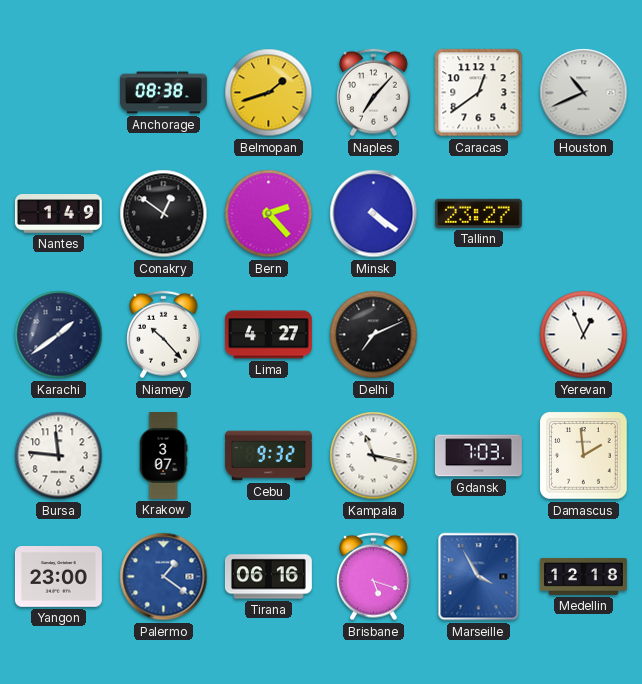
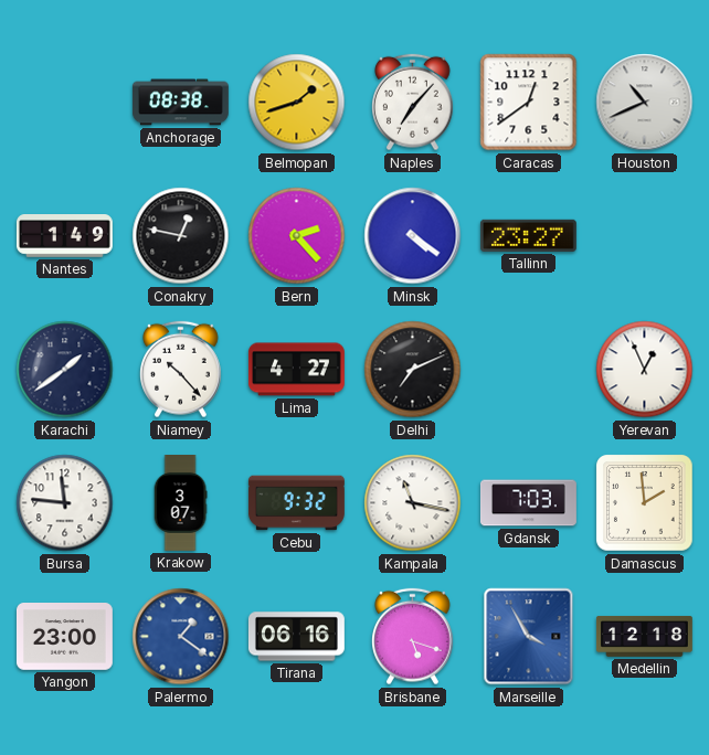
Conakry: 12:51 -> 12:47 (181, 236)
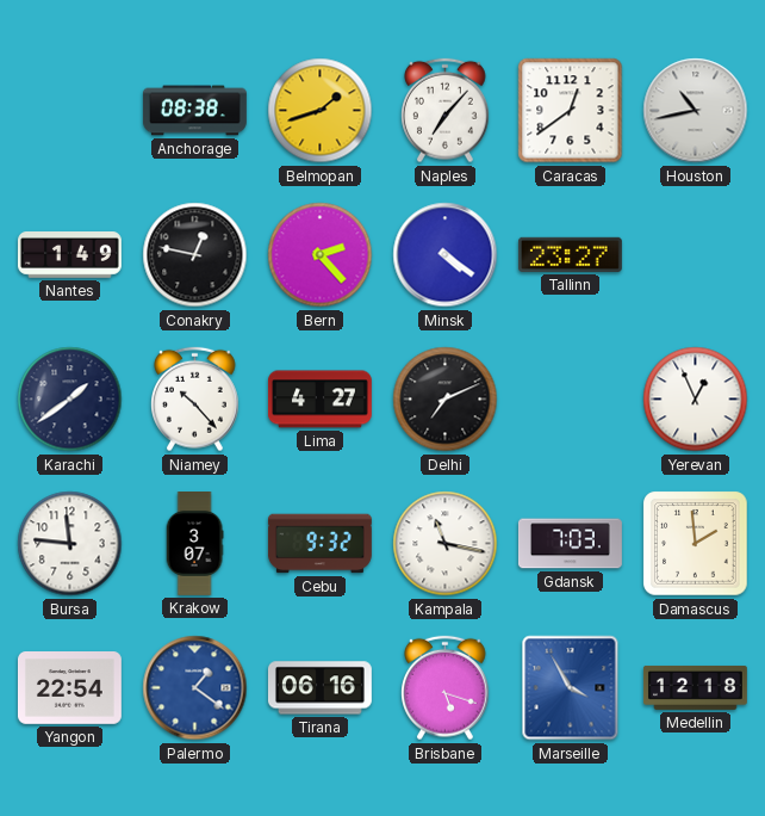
Houston: 10:41 -> 10:43 (696, 111)
Yangon: 23:00 -> 22:54 (69, 688)
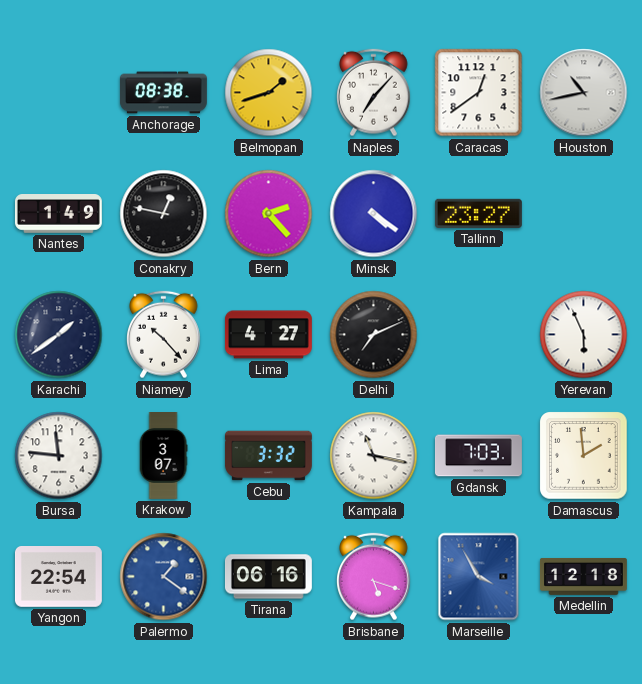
Yerevan: 12:56 -> 5:56 (584, 335)
Cebu: 9:32 -> 3:32 (268, 456)
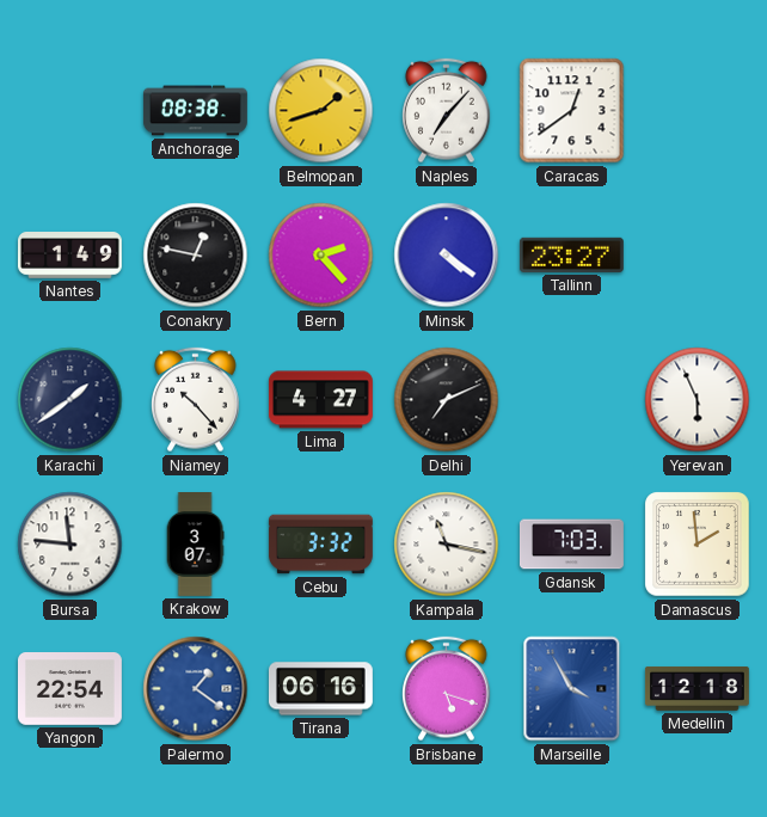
Houston: 10:43 -> none (584, 93)
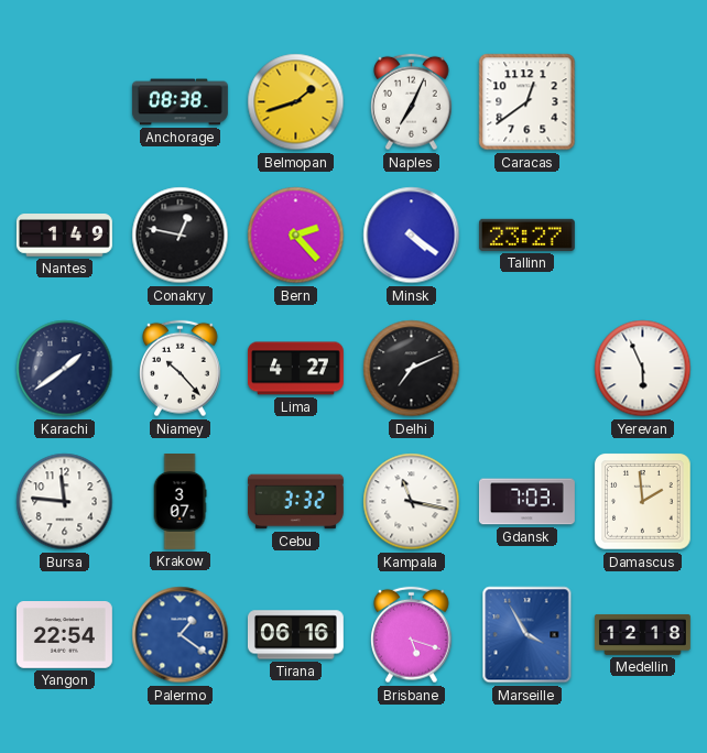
Naples: 7:07 -> 7:04 (412, 102)
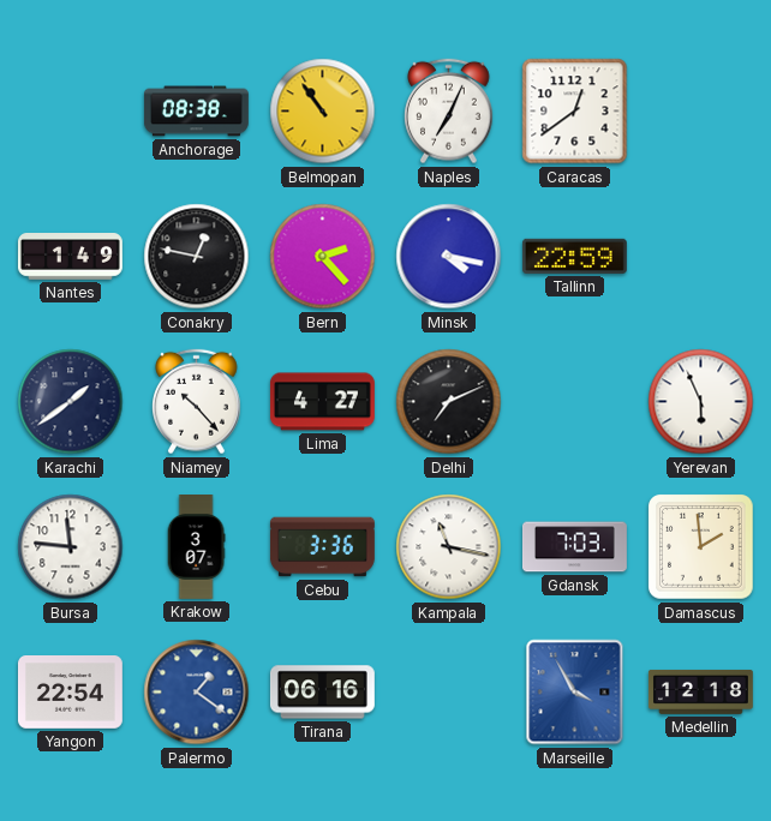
Belmopan: 1:42 -> 10:54 (323, 112)
Minsk: 4:21 -> 4:17 (449, 257)
Tallinn: 23:27 -> 22:59 (574, 256)
Cebu: 3:32 -> 3:36 (322, 547)
Brisbane: 5:18 -> none (412, 635)
